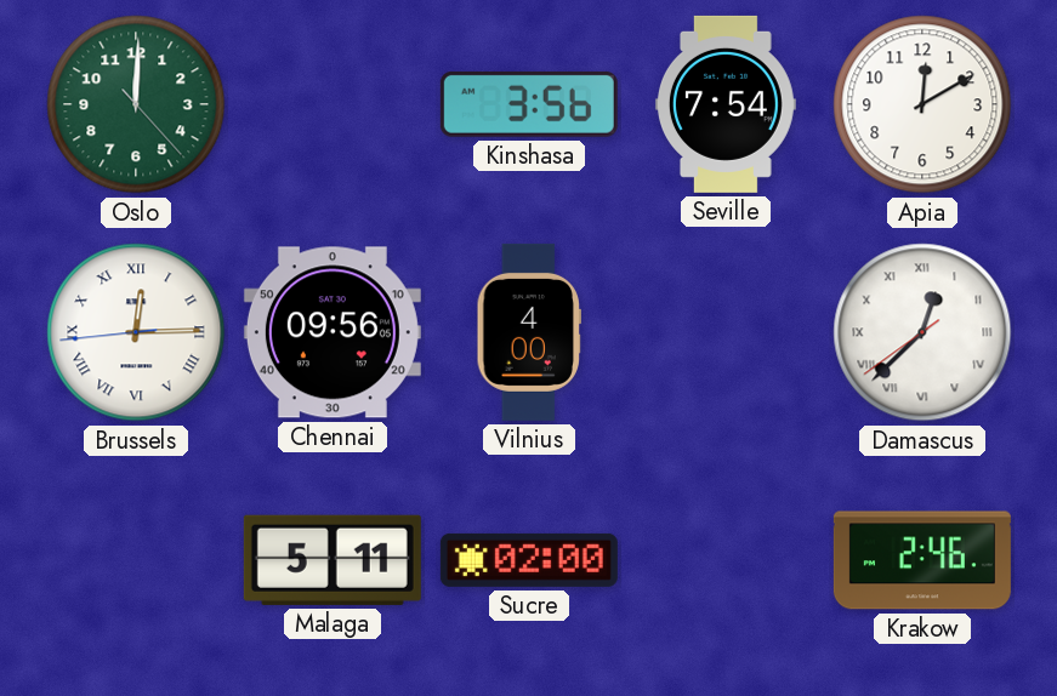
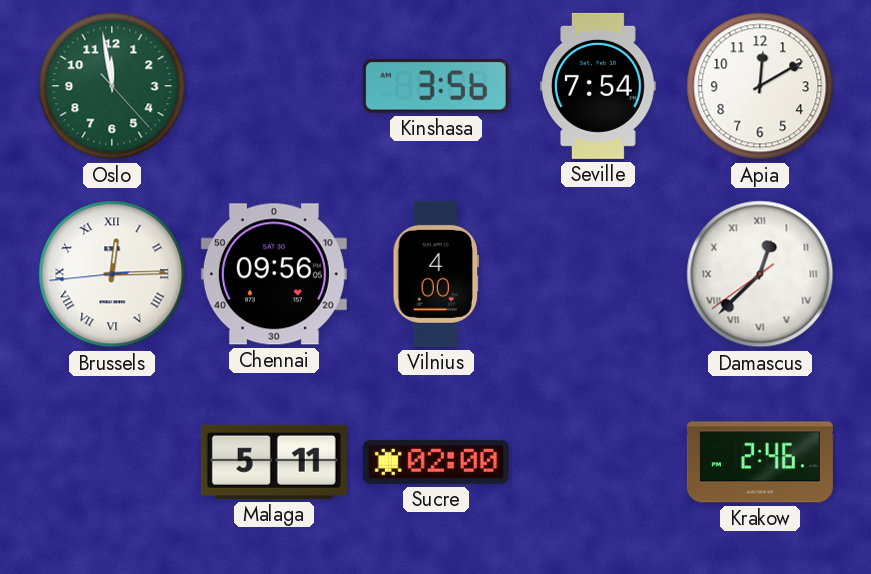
Oslo: 12:00 -> 11:58 (112, 86)
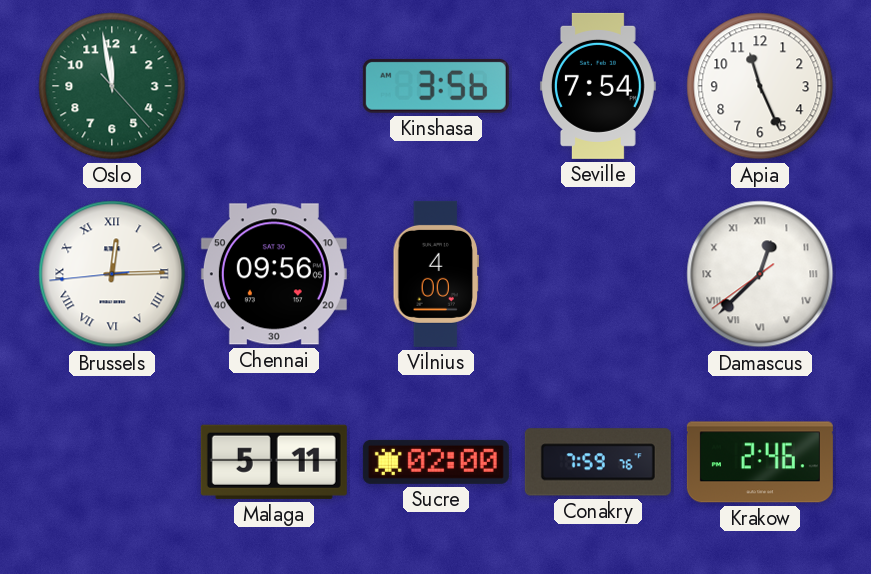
Apia: 12:10 -> 11:26 (760, 86)
Conakry: none -> 7:59 (598, 462)
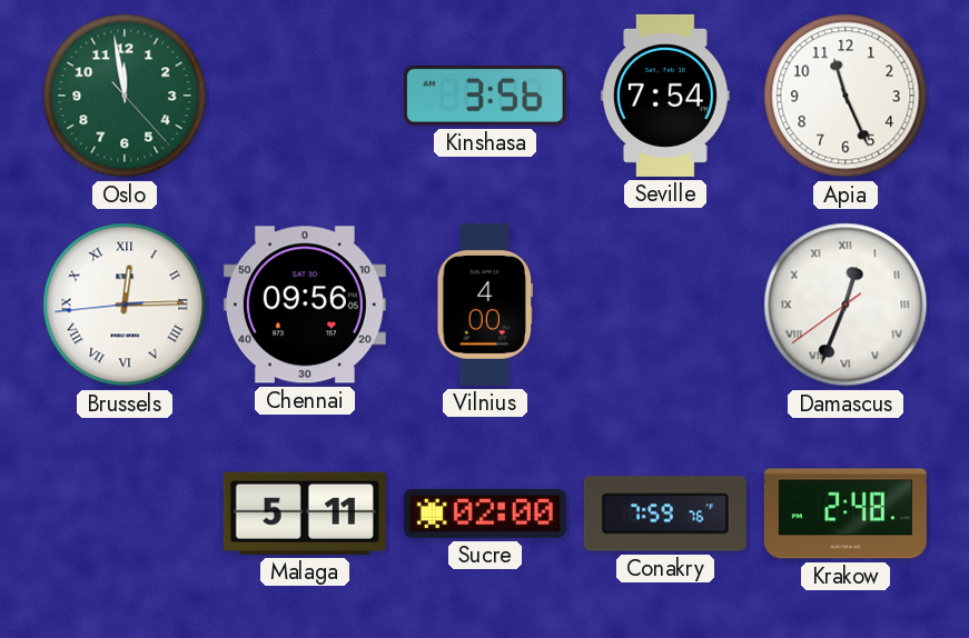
Damascus: 12:37 -> 12:33 (846, 305)
Krakow: 2:46 -> 2:48 (846, 514)
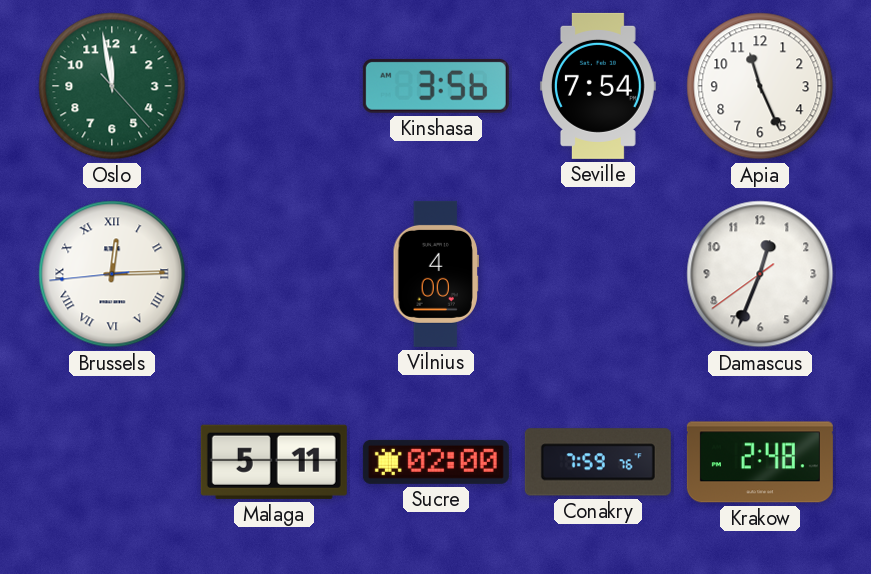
Chennai: 09:56 -> none (305, 305)
Damascus numerals: Roman -> Arabic (760, 274)
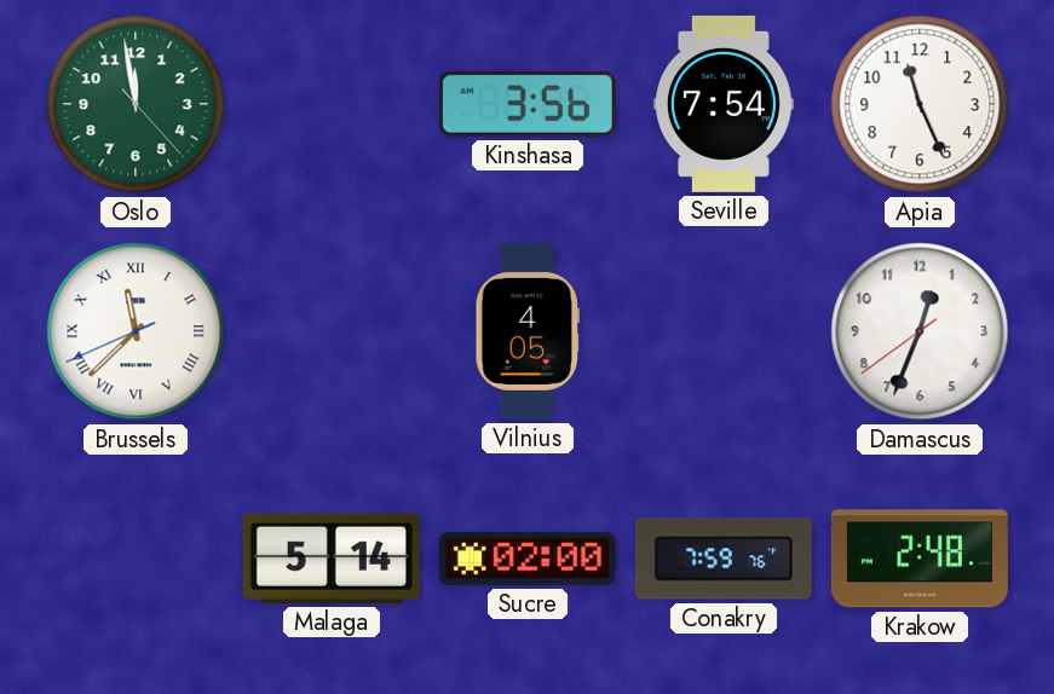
Brussels: 12:14 -> 11:37 (136, 331)
Vilnius: 4:00 -> 4:05 (526, 331)
Malaga: 5:11 -> 5:14 (332, 559)
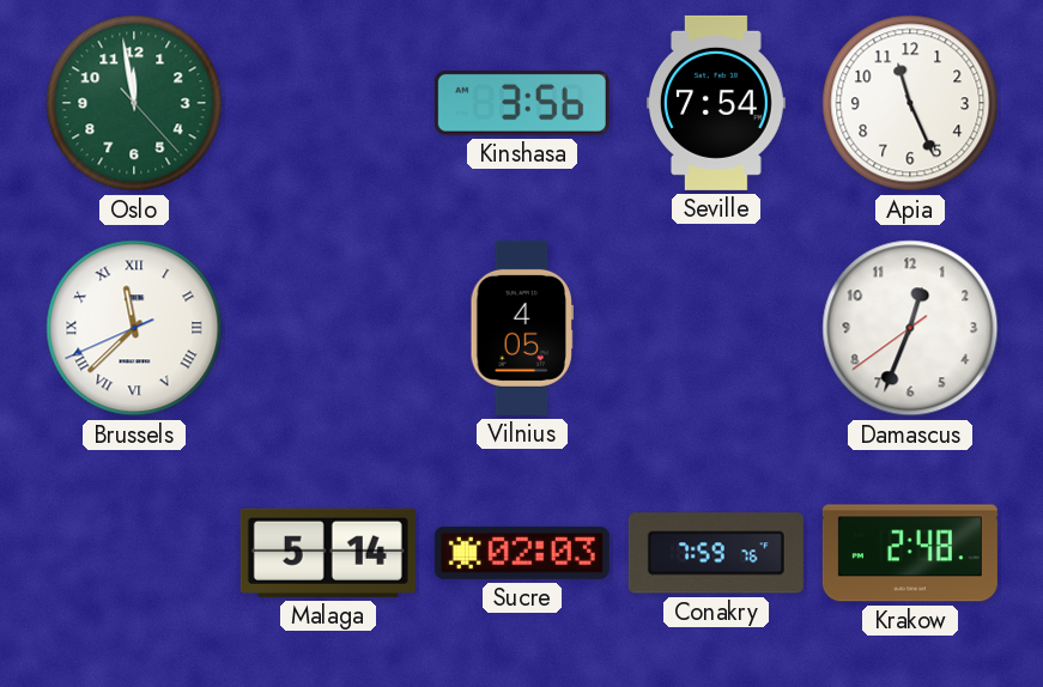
Sucre: 02:00 -> 02:03 (522, 553)
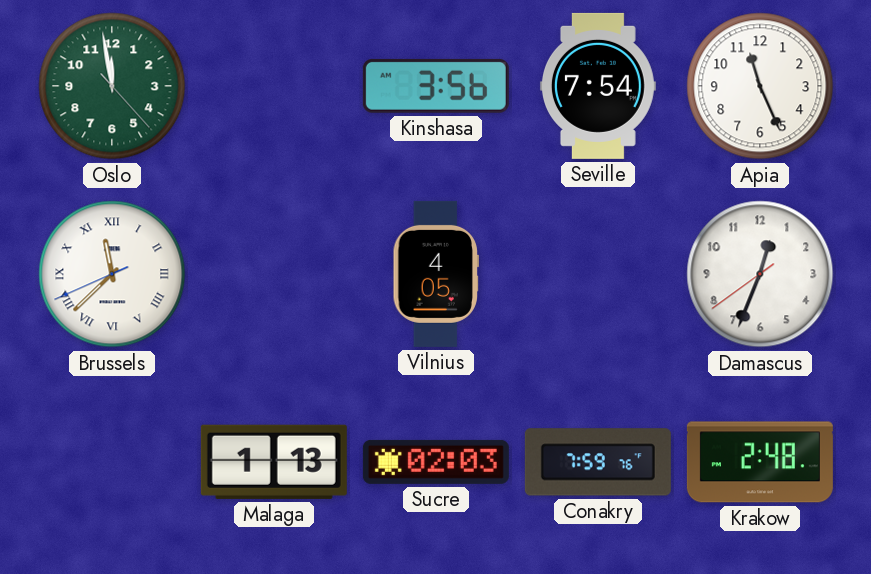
Malaga: 5:14 -> 1:13 (274, 462)
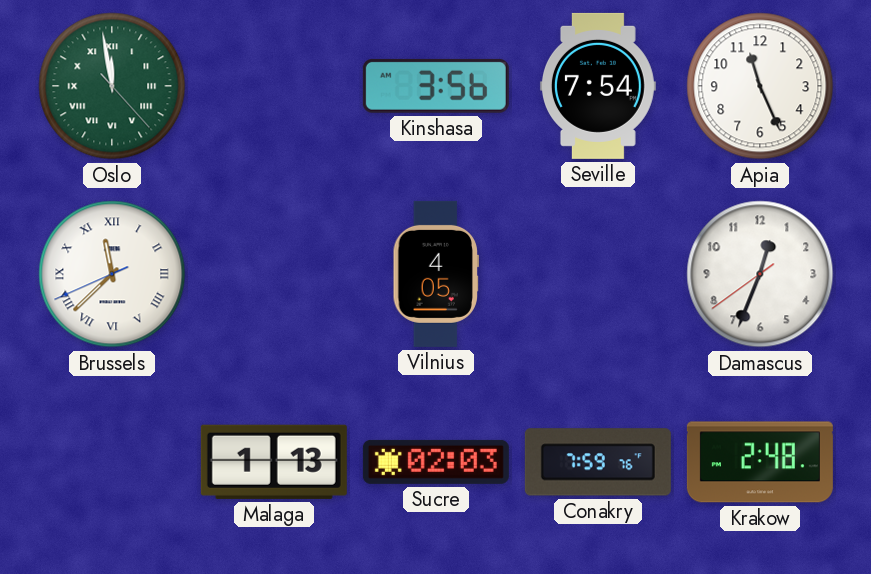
Oslo numerals: Arabic -> Roman (112, 86)
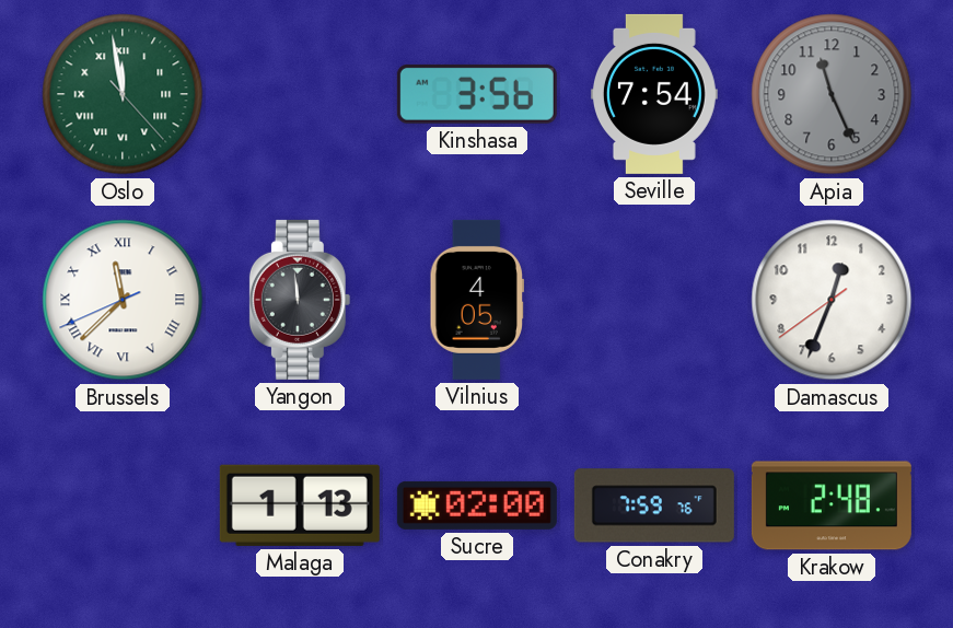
Apia dial: white -> grey (832, 94)
Yangon: none -> 11:59 (300, 300)
Sucre: 02:03 -> 02:00 (477, 505)
